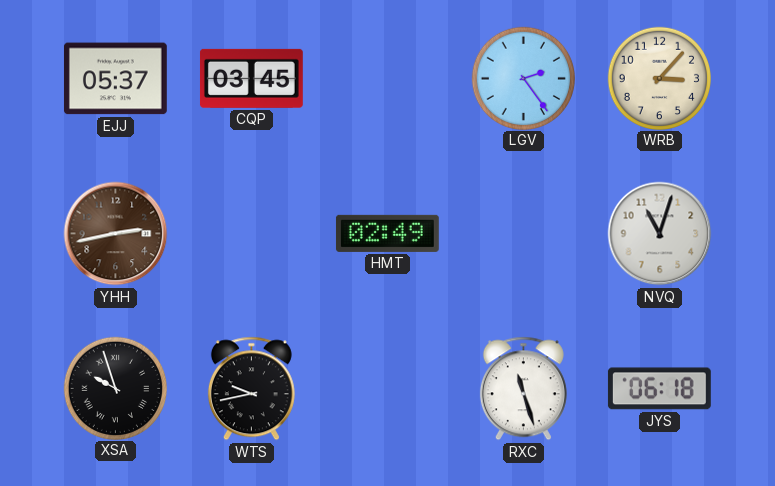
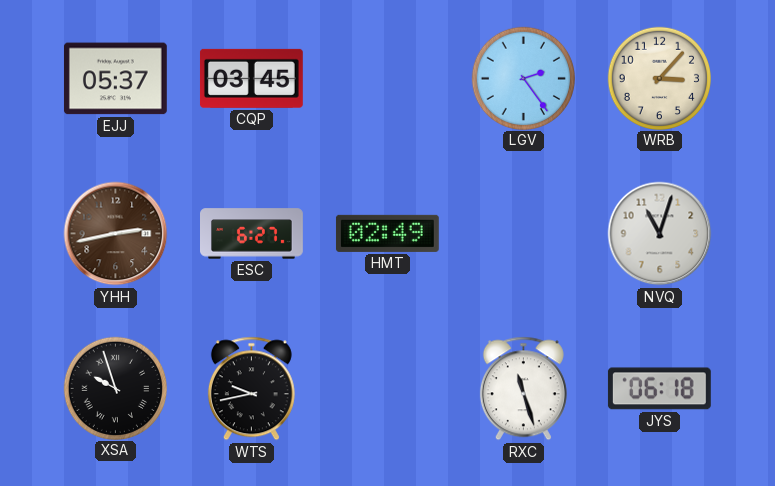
ESC: none -> 6:27 (252, 234)
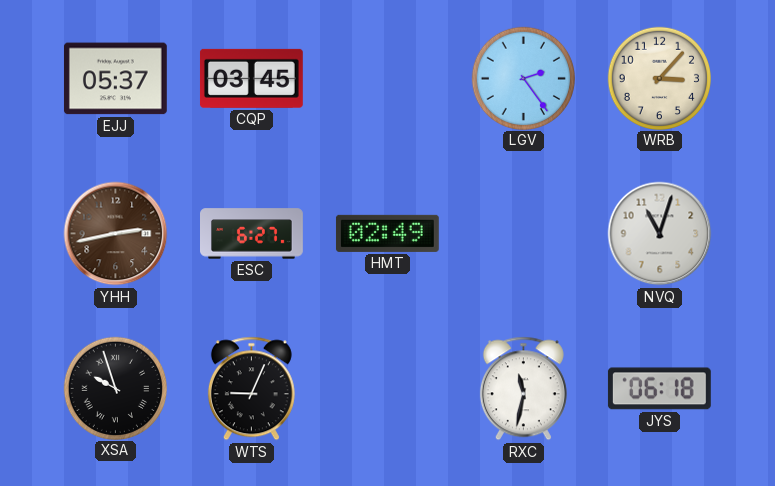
WTS: 9:43 -> 9:04 (251, 389)
RXC: 11:27 -> 11:32 (523, 389)
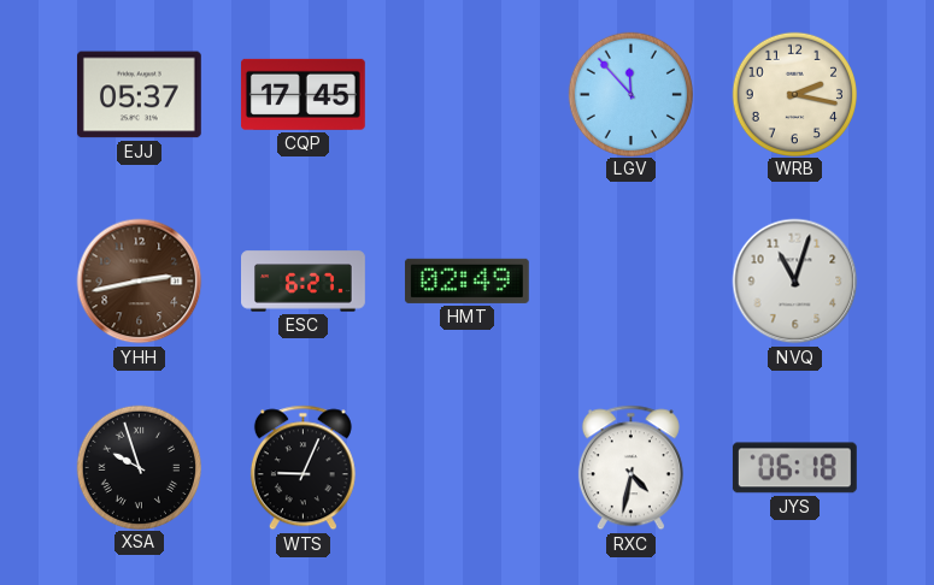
CQP: 03:45 -> 17:45 (302, 94)
LGV: 2:24 -> 11:53 (630, 94)
WRB: 3:07 -> 2:17 (794, 94)
RXC: 11:32 -> 4:32 (630, 468)
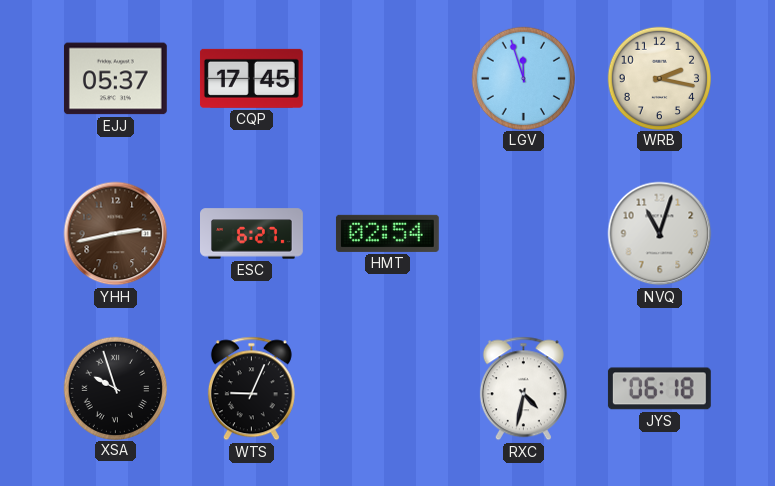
LGV: 11:53 -> 11:57 (523, 78)
HMT: 02:49 -> 02:54 (387, 233)
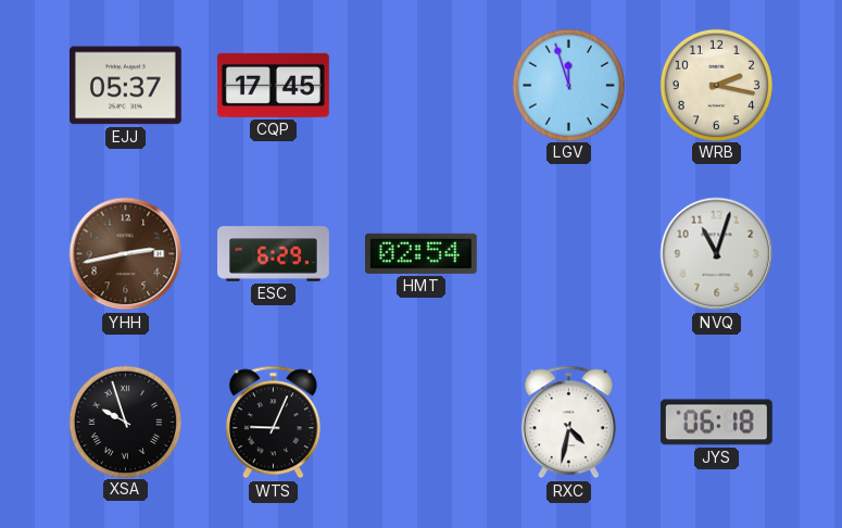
ESC: 6:27 -> 6:29 (274, 254)
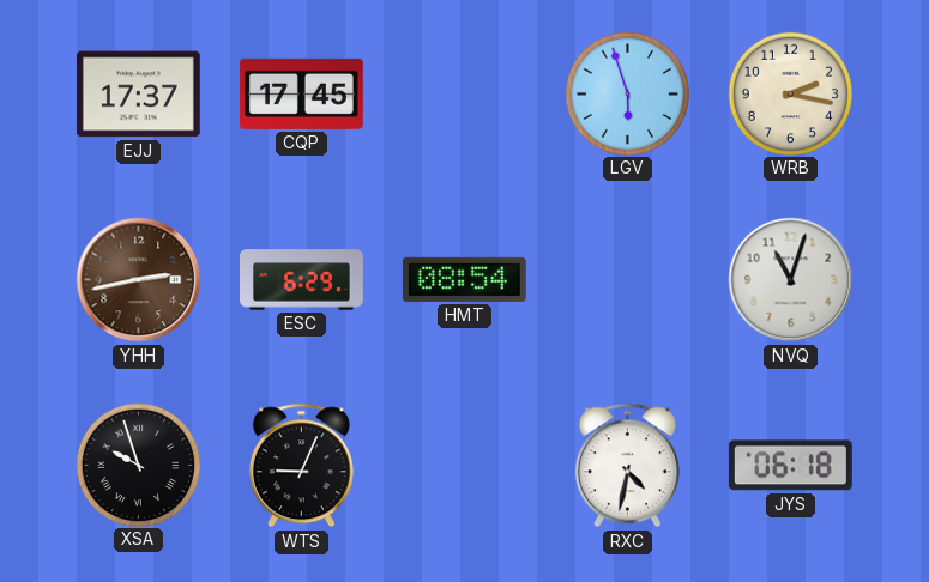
EJJ: 05:37 -> 17:37 (138, 95)
LGV: 11:57 -> 5:57 (627, 93)
HMT: 02:54 -> 08:54 (464, 279)
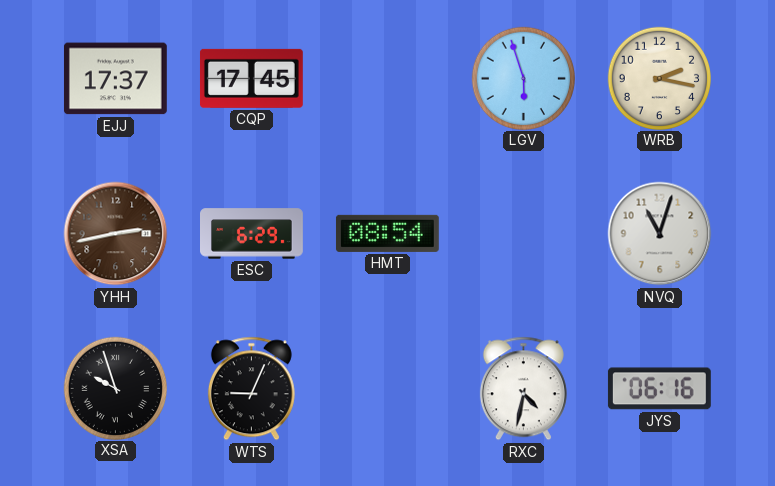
JYS: 06:18 -> 06:16 (659, 389)
